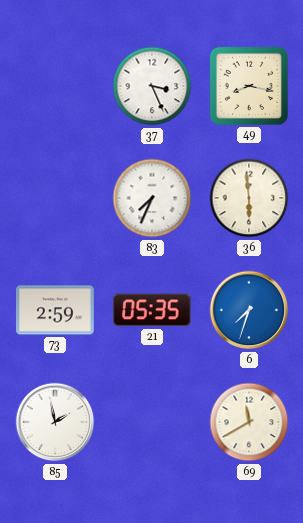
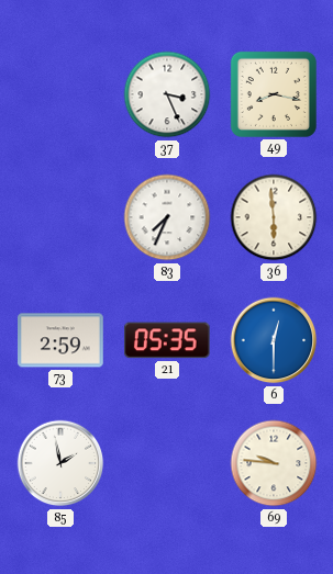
6: 7:33 -> 12:30 (274, 340)
69: 11:40 -> 9:46 (274, 463)
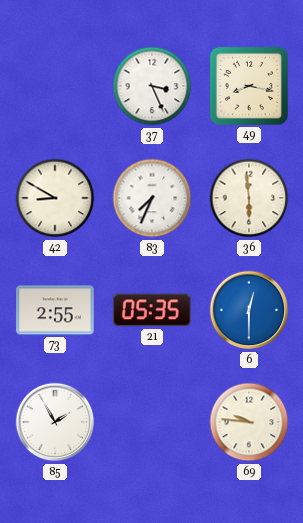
42: none -> 8:50 (55, 198)
73: 2:59 -> 2:55 (55, 310)
85: 1:58 -> 1:55 (55, 422)
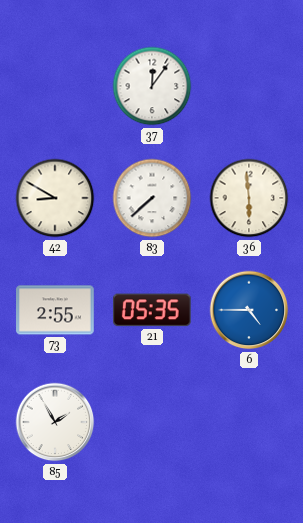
37: 3:26 -> 12:06 (152, 86)
49: 8:17 -> none (249, 86)
83: 7:34 -> 7:38 (152, 198)
6: 12:30 -> 4:45 (249, 310)
69: 9:46 -> none (249, 422)
